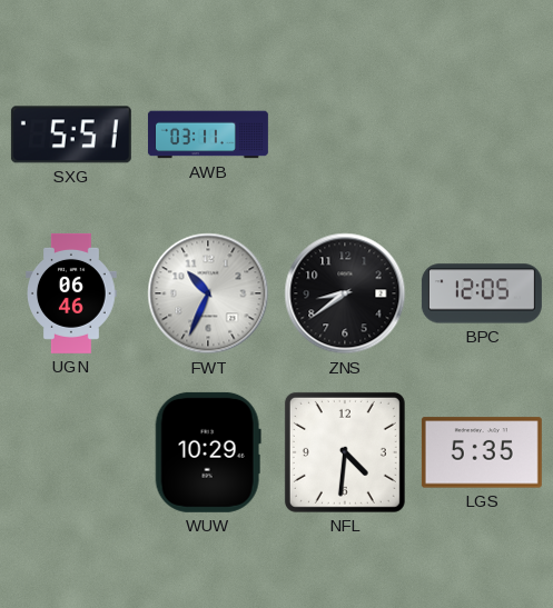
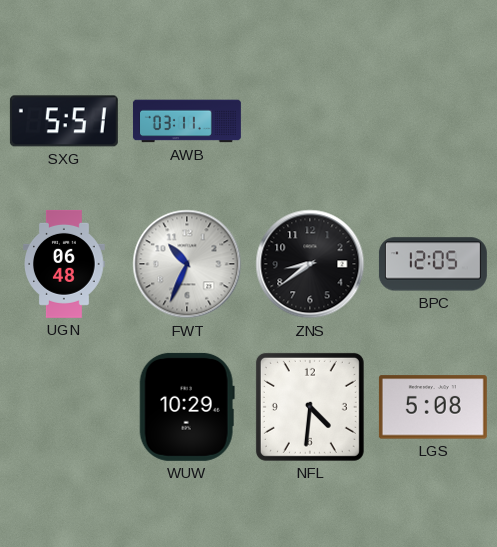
UGN: 06:46 -> 06:48 (65, 264)
LGS: 5:35 -> 5:08 (433, 407)
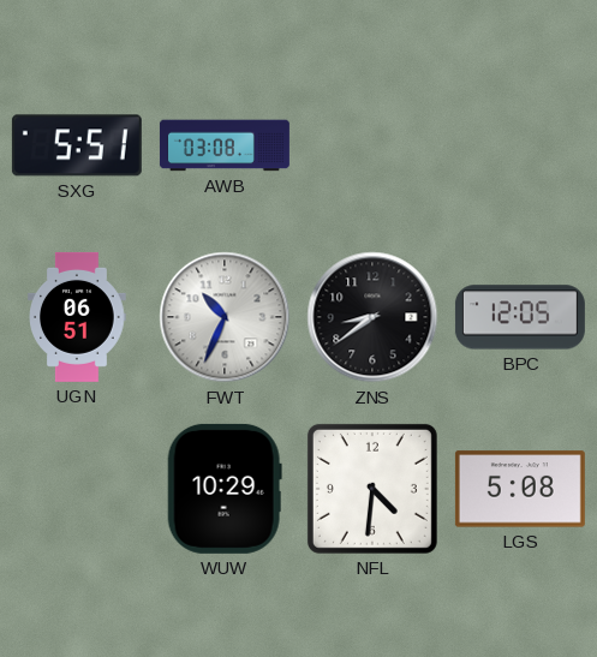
AWB: 03:11 -> 03:08 (225, 145)
UGN: 06:48 -> 06:51 (78, 317)
